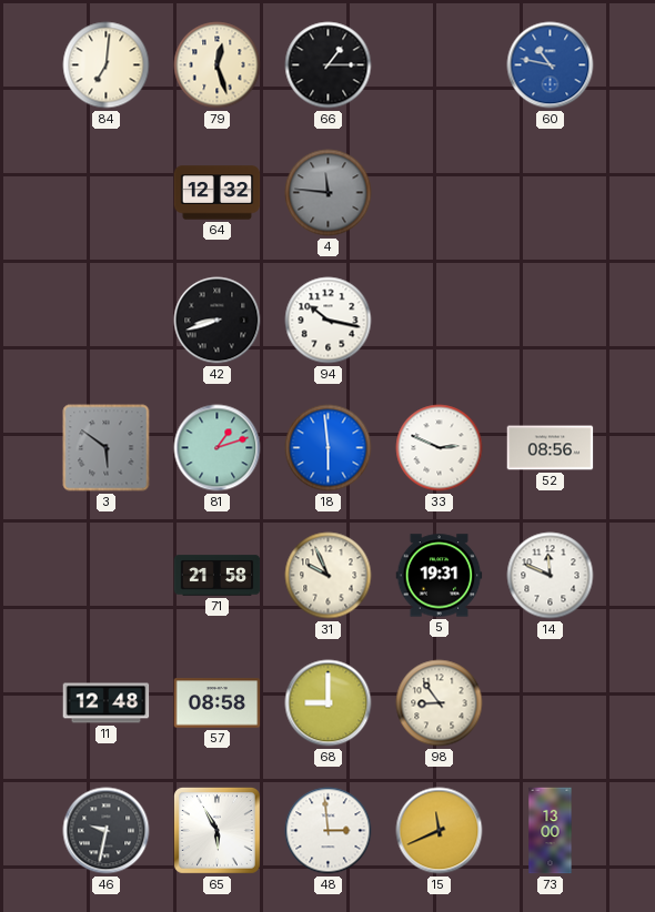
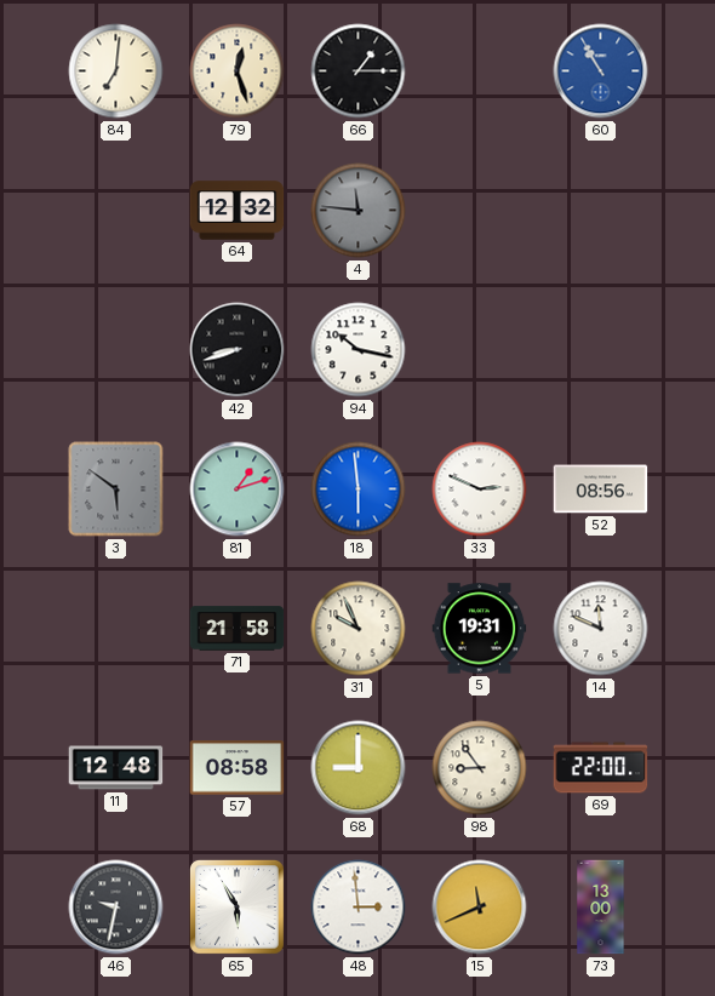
60: 10:47 -> 10:55 (601, 71)
69: none -> 22:00 (601, 768)
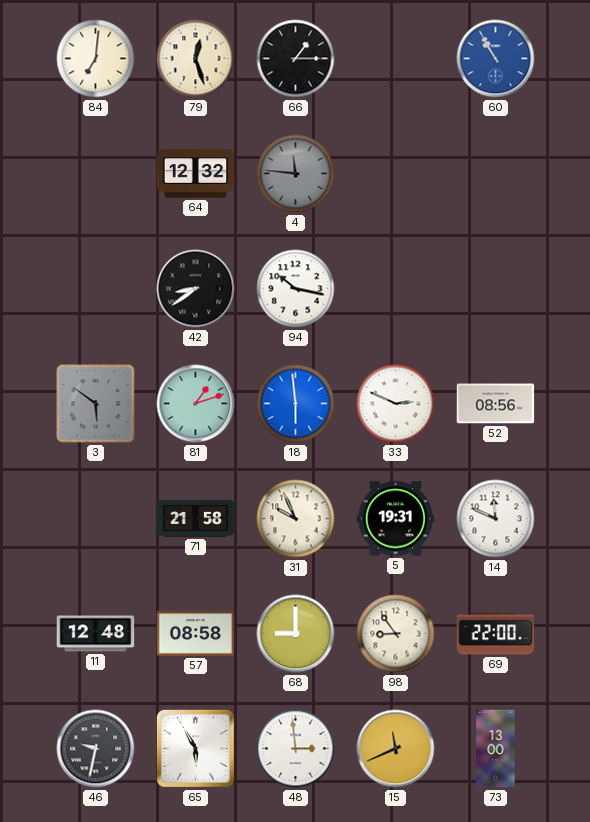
42: 8:42 -> 8:39 (196, 289)
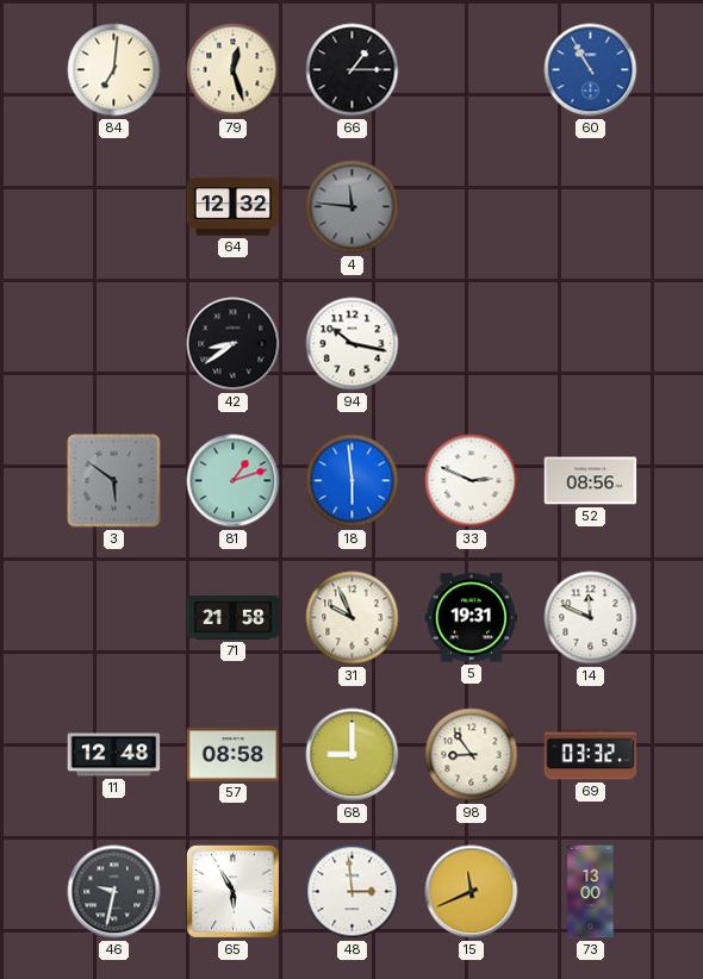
69: 22:00 -> 03:32 (591, 755)
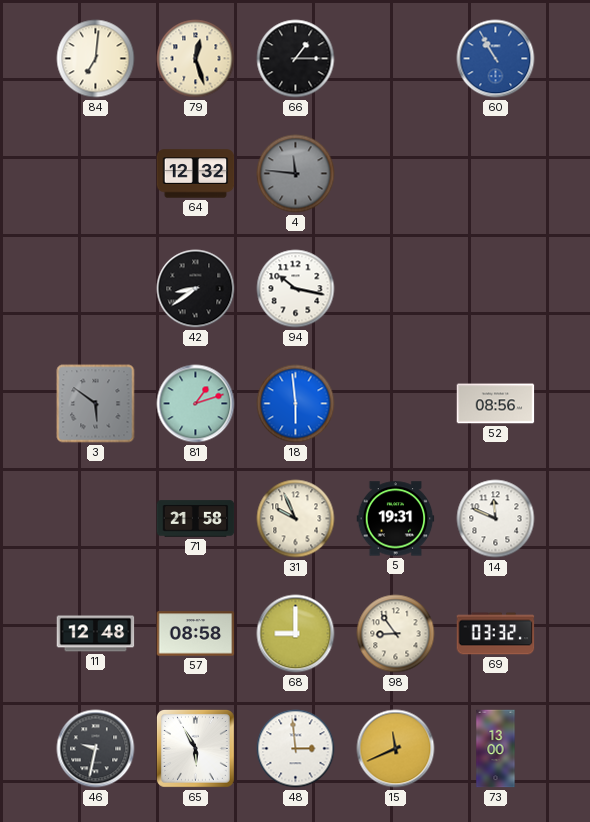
33: 2:49 -> none (472, 481)
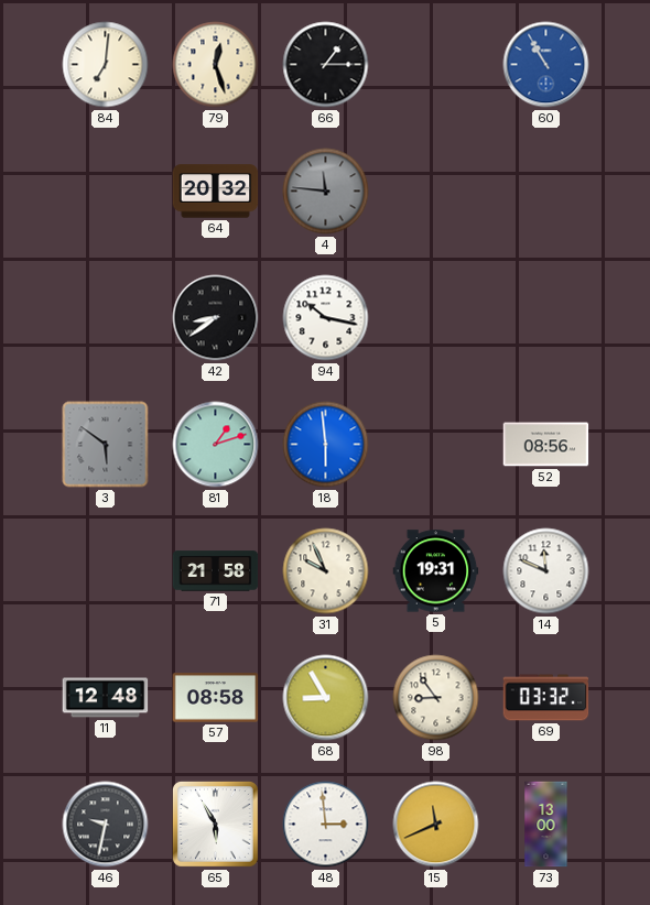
64: 12:32 -> 20:32 (216, 192)
68: 9:00 -> 8:55 (326, 698)
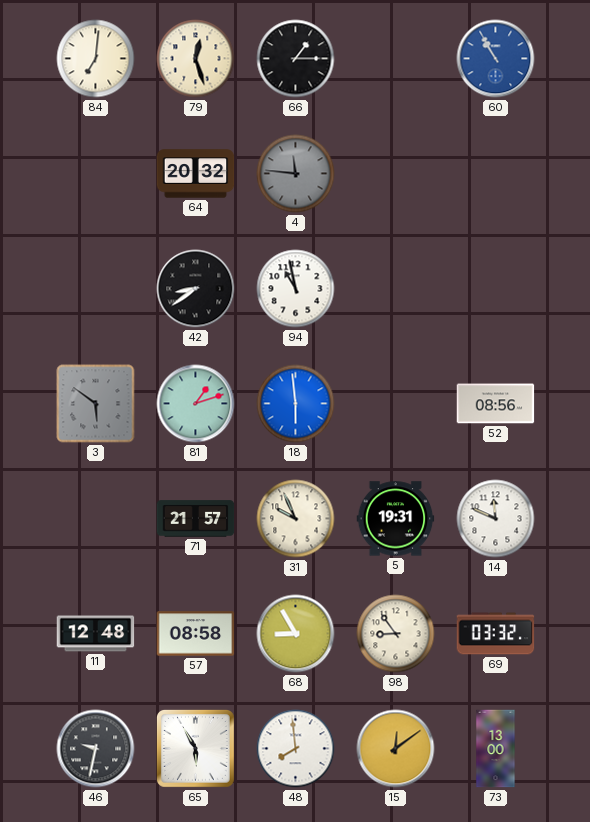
94: 10:17 -> 10:58 (296, 289)
71: 21:58 -> 21:57 (196, 519)
48: 2:59 -> 7:59 (296, 749)
15: 11:41 -> 12:09 (396, 749)
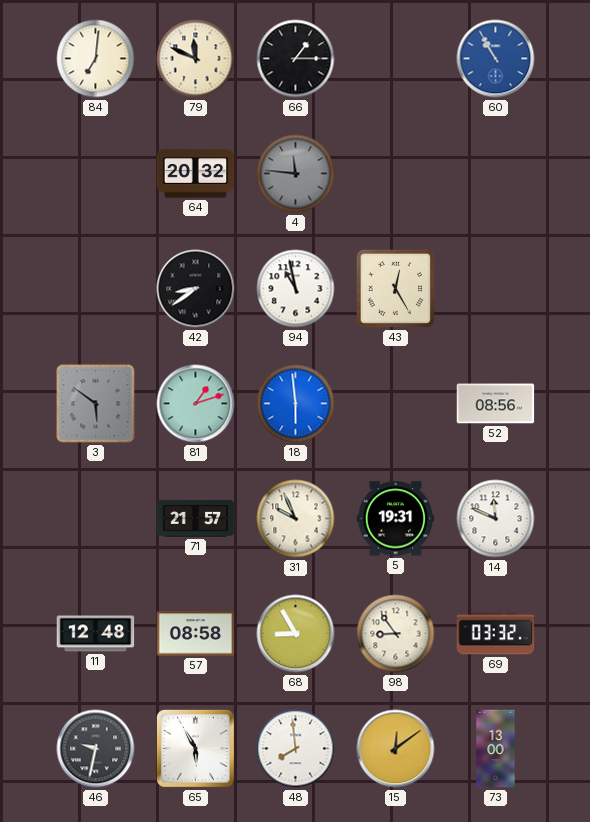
79: 12:27 -> 11:49 (196, 59)
43: none -> 12:25 (395, 288)
